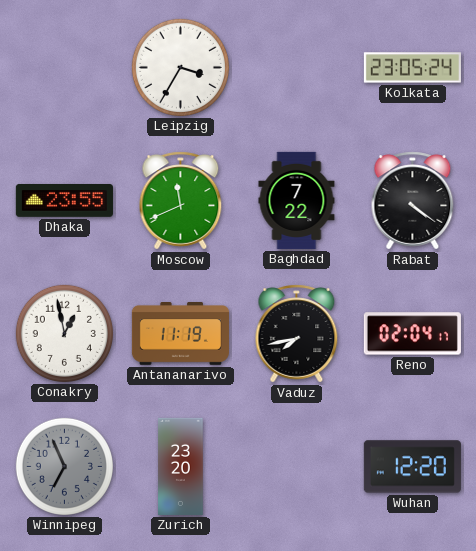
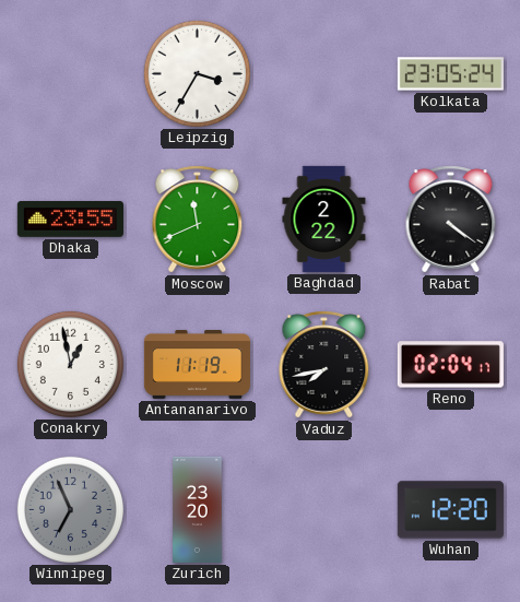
Baghdad: 7:22 -> 2:22 (324, 219)
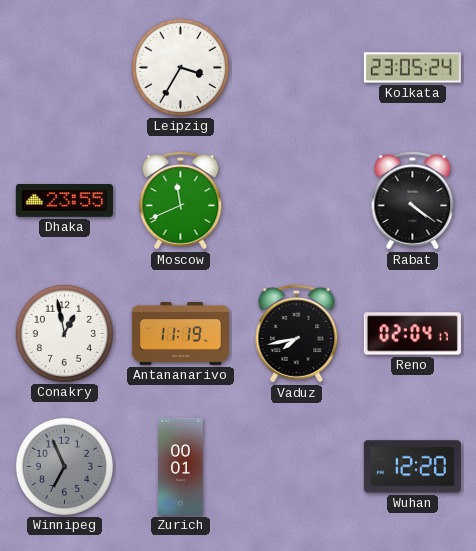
Baghdad: 2:22 -> none (324, 219)
Zurich: 23:20 -> 00:01 (181, 466)
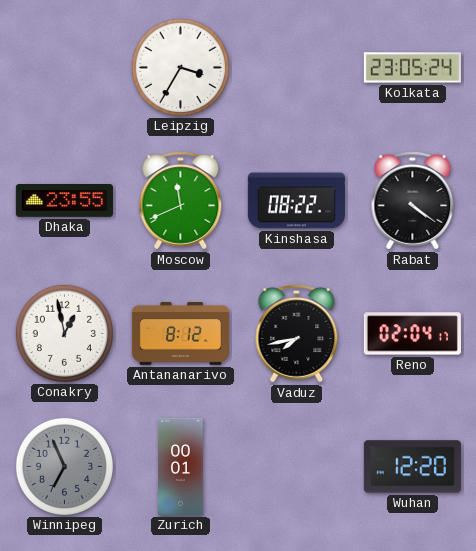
Kinshasa: none -> 08:22 (296, 201)
Antananarivo: 11:19 -> 8:12 (180, 334)
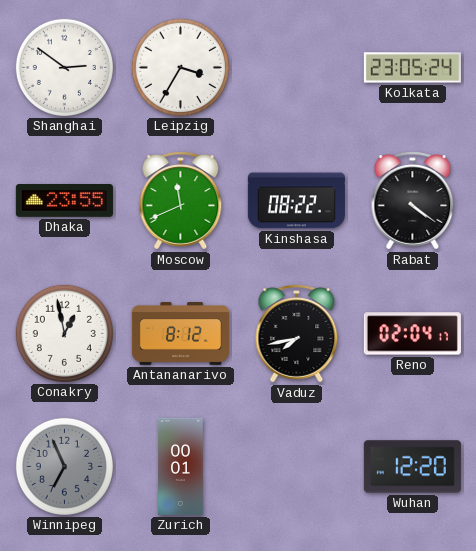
Shanghai: none -> 2:51 (64, 67)
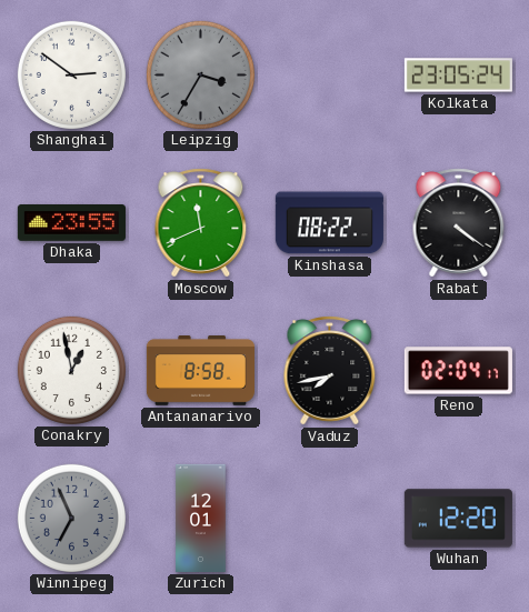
Leipzig dial: white -> grey (200, 74)
Antananarivo: 8:12 -> 8:58 (200, 371)
Zurich: 00:01 -> 12:01 (201, 518)
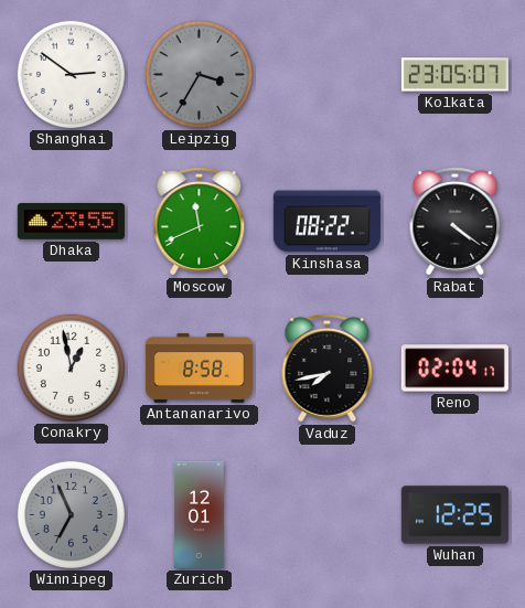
Kolkata: 23:05:24 -> 23:05:07 (454, 75)
Wuhan: 12:20 -> 12:25 (454, 515)
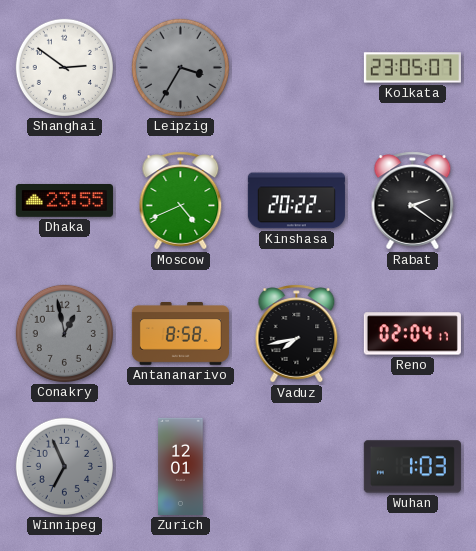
Moscow: 11:41 -> 4:41 (181, 201)
Kinshasa: 08:22 -> 20:22 (296, 201)
Rabat: 4:21 -> 2:21 (413, 201)
Conakry dial: white -> grey (64, 333)
Wuhan: 12:25 -> 1:03 (412, 467)
